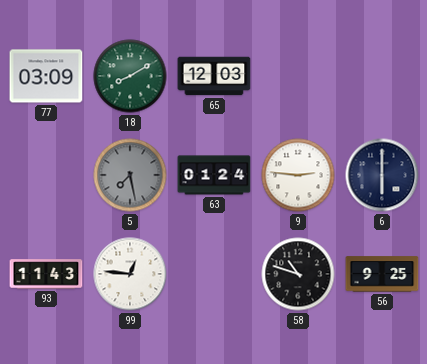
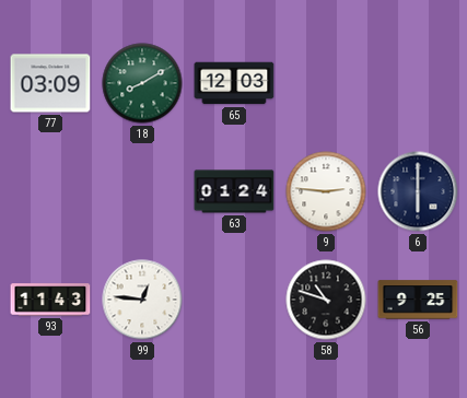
5: 7:28 -> none (130, 175)
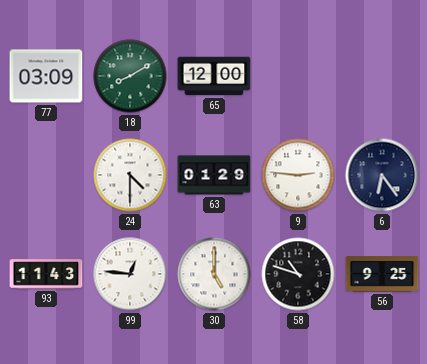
65: 12:03 -> 12:00 (214, 76)
24: none -> 4:30 (130, 175)
63: 01:24 -> 01:29 (214, 175)
6: 6:00 -> 6:24 (382, 175)
30: none -> 5:00 (214, 274)
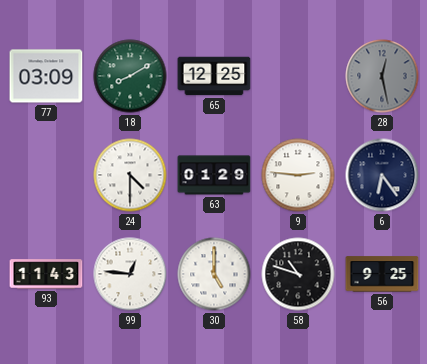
65: 12:00 -> 12:25 (214, 76)
28: none -> 12:28 (382, 76)
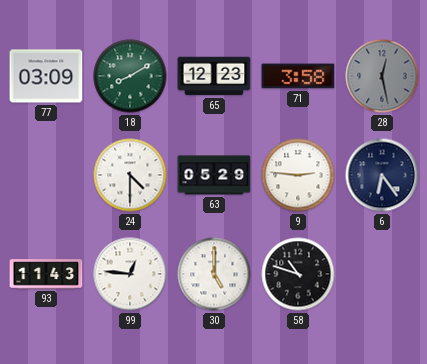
65: 12:25 -> 12:23 (214, 76)
71: none -> 3:58 (298, 76)
63: 01:29 -> 05:29 (214, 175)
56: 9:25 -> none (382, 274)
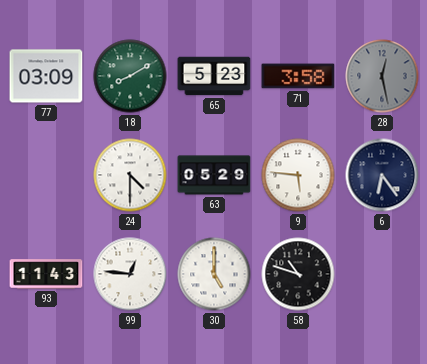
65: 12:23 -> 5:23 (214, 76)
9: 2:46 -> 5:46 (298, 175)
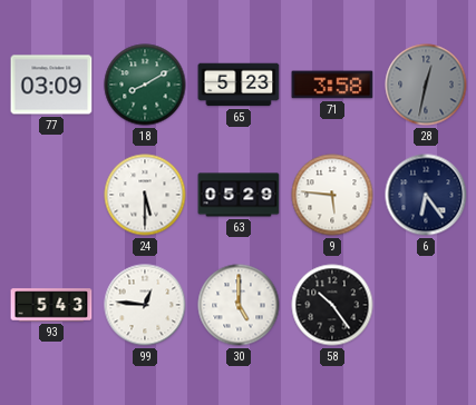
28: 12:28 -> 12:32 (426, 85)
24: 4:30 -> 5:30 (145, 195)
93: 11:43 -> 5:43 (51, 305)
58: 10:48 -> 10:24 (332, 305)
